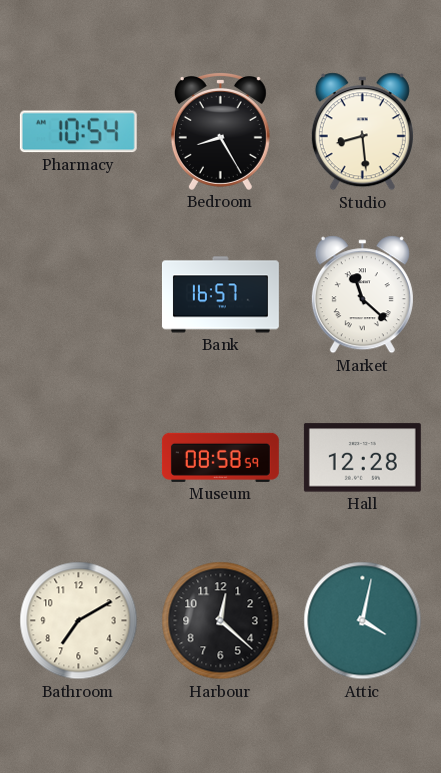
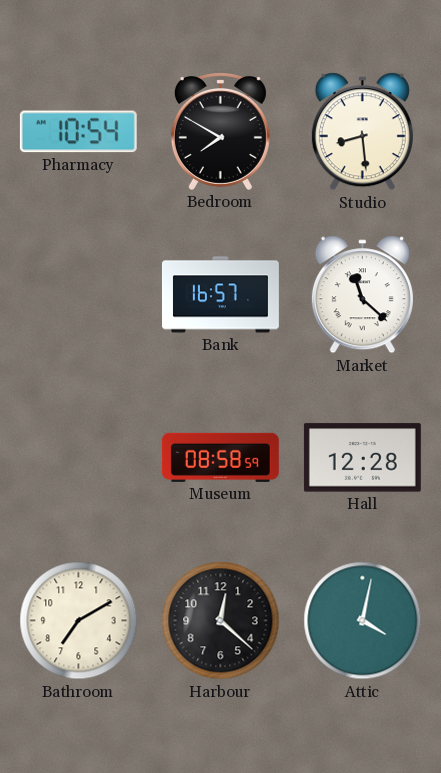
Bedroom: 8:25 -> 7:50 (220, 132)
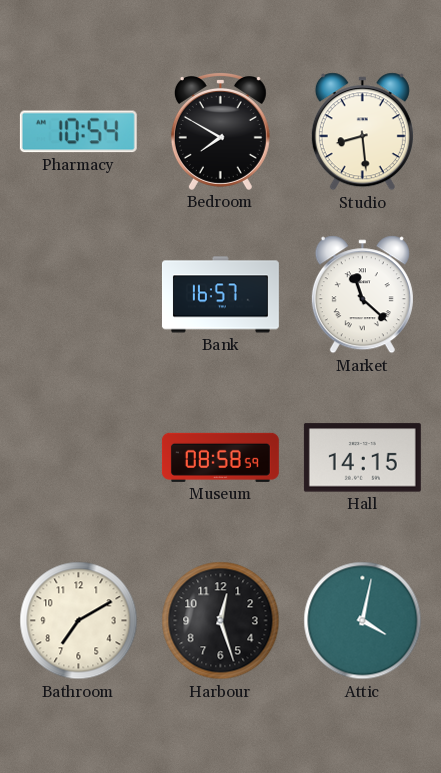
Hall: 12:28 -> 14:15 (362, 458)
Harbour: 12:22 -> 12:27 (221, 621)
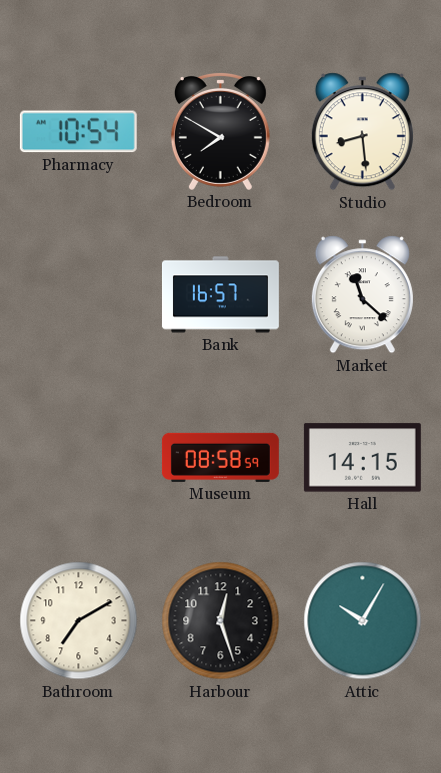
Attic: 4:02 -> 10:05 (363, 621)
